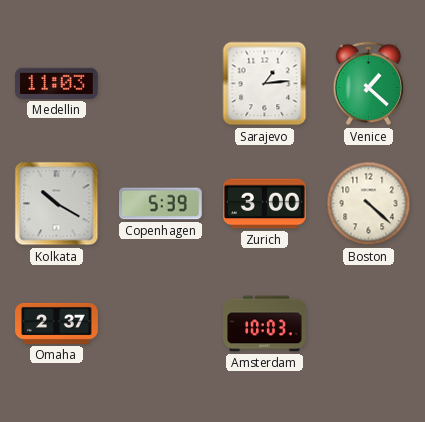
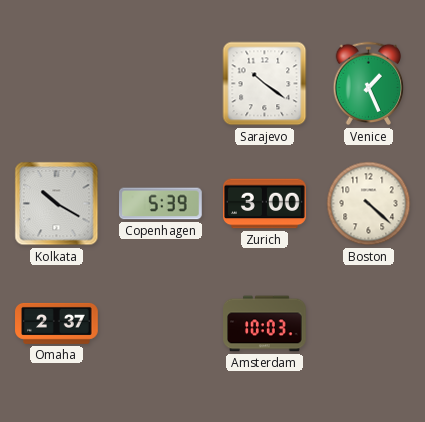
Medellin: 11:03 -> none (57, 83)
Sarajevo: 1:14 -> 10:21 (265, 84)
Venice: 1:22 -> 1:26 (369, 84)
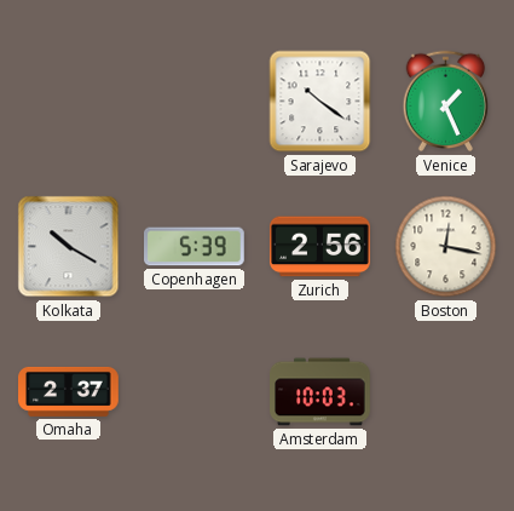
Zurich: 3:00 -> 2:56 (320, 247)
Boston: 4:22 -> 12:17 (446, 247)
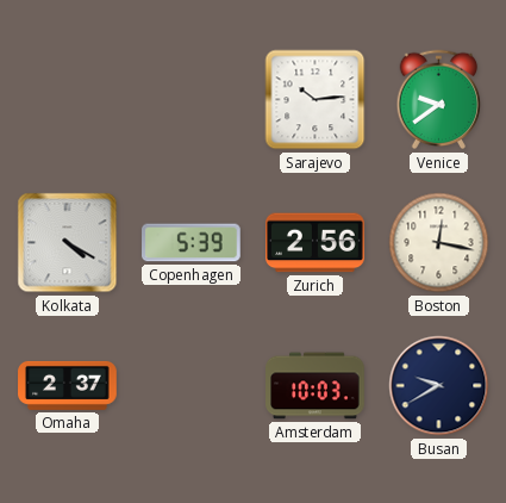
Sarajevo: 10:21 -> 10:14 (316, 100)
Venice: 1:26 -> 9:39 (439, 100)
Kolkata: 10:20 -> 4:20 (68, 243)
Busan: none -> 9:40 (439, 386)
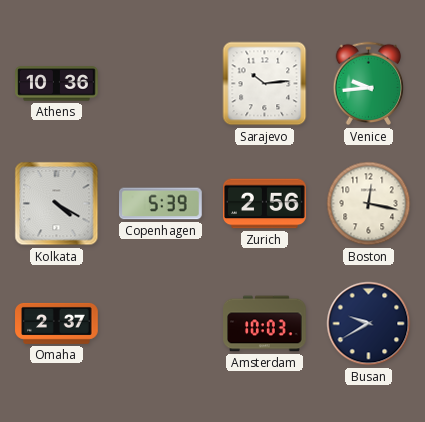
Athens: none -> 10:36 (57, 84)
Venice: 9:39 -> 9:44 (369, 84)
